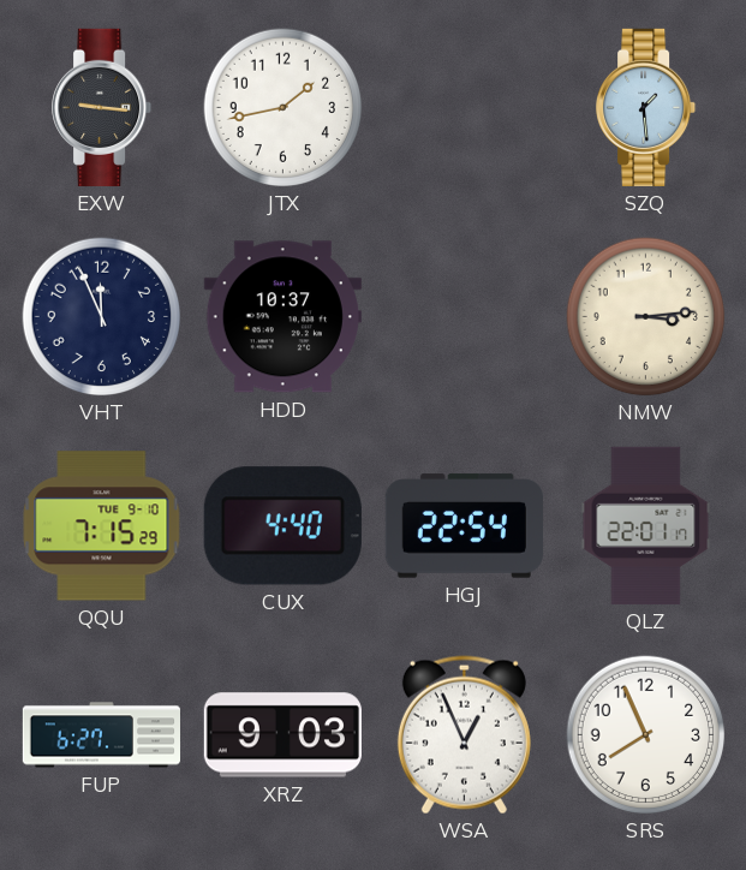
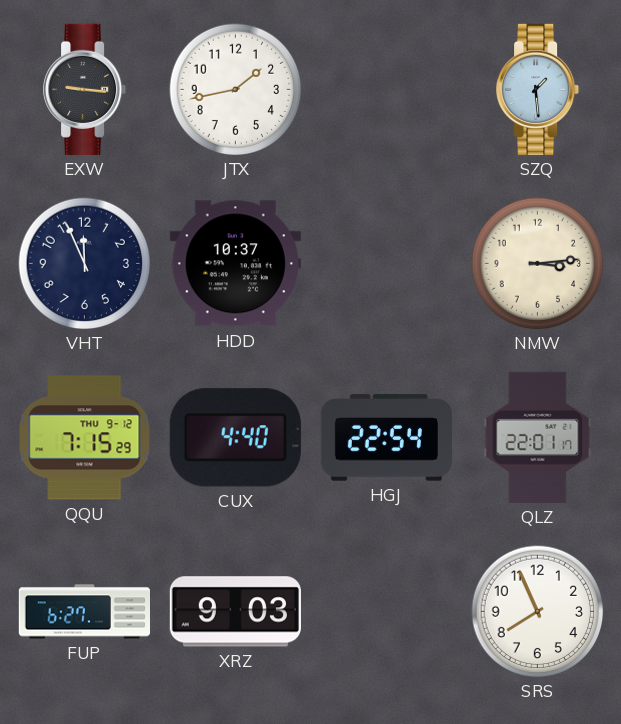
QQU date: TUE 9-10 -> THU 9-12 (85, 438)
WSA: 12:56 -> none (464, 735)
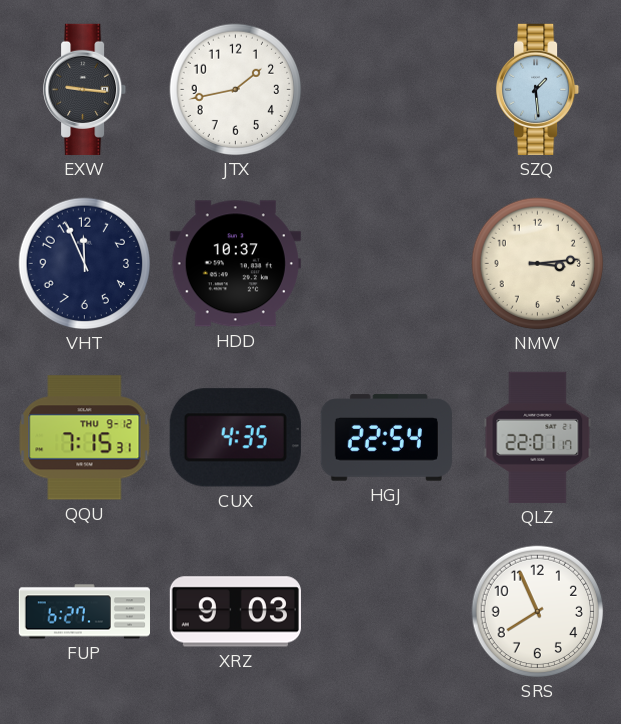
QQU: 7:15:29 -> 7:15:31 (85, 438)
CUX: 4:40 -> 4:35 (235, 438)
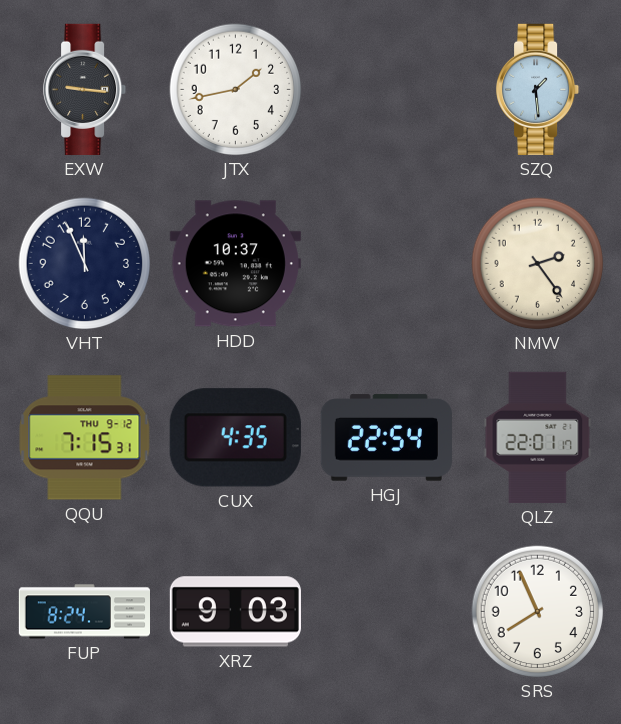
NMW: 3:14 -> 2:24 (538, 264)
FUP: 6:27 -> 8:24 (84, 612)
